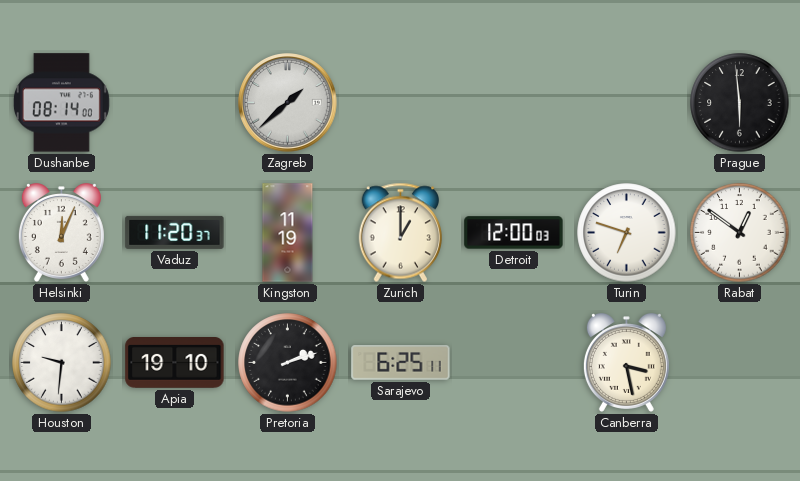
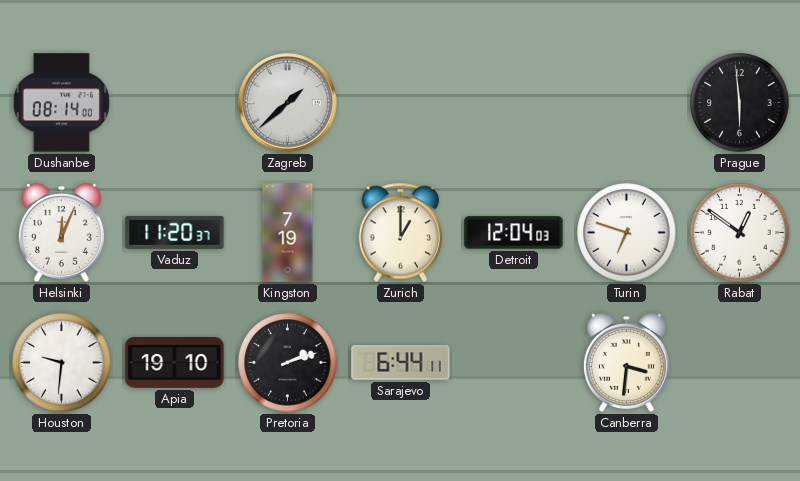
Kingston: 11:19 -> 7:19 (288, 233)
Detroit: 12:00 -> 12:04 (514, 233)
Sarajevo: 6:25 -> 6:44 (401, 363)
Canberra: 3:28 -> 3:31 (626, 363)
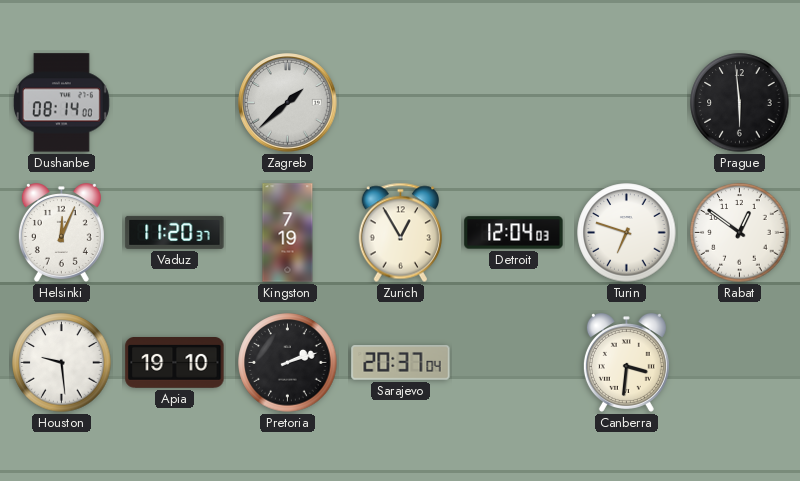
Zurich: 1:00 -> 12:55 (400, 233)
Houston: 9:31 -> 9:29 (62, 363)
Sarajevo: 6:44 -> 20:37 (401, 363)
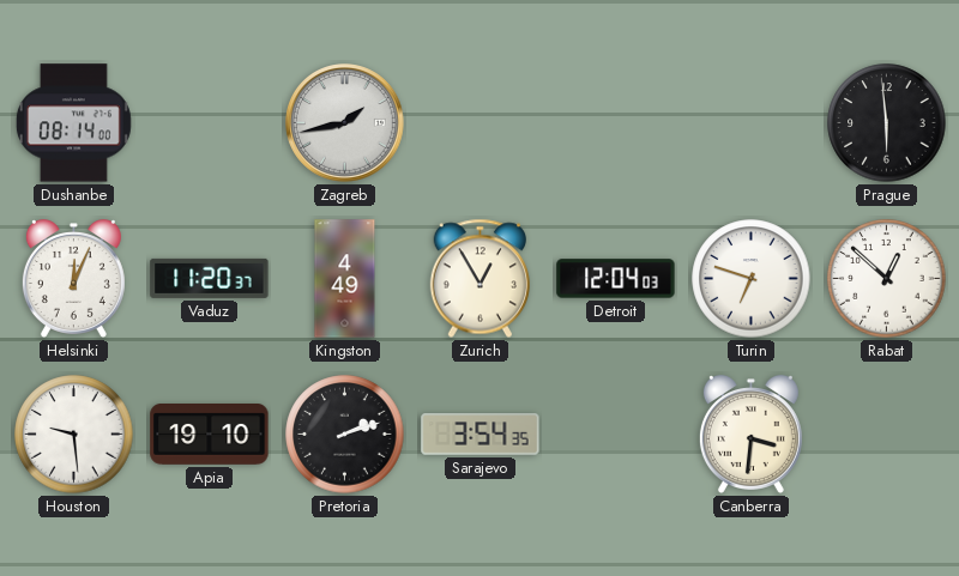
Zagreb: 1:38 -> 1:43 (345, 123)
Kingston: 7:19 -> 4:49 (345, 279)
Rabat: 12:51 -> 12:52 (887, 279)
Sarajevo: 20:37 -> 3:54 (481, 435)
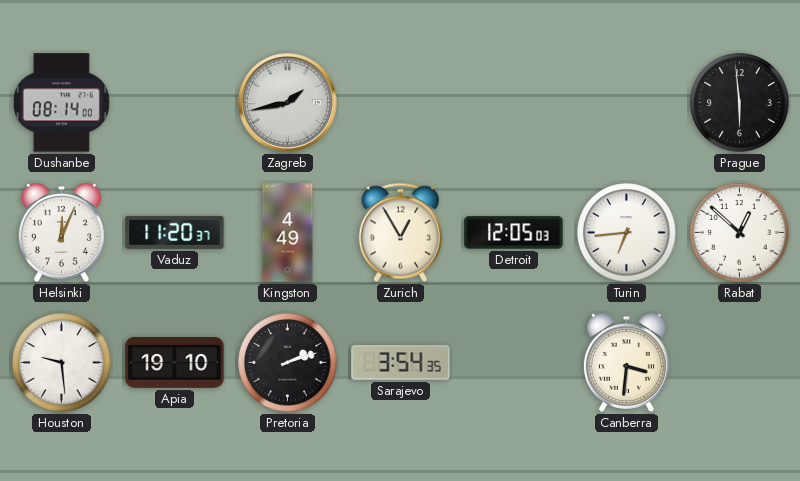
Detroit: 12:04 -> 12:05 (514, 233)
Turin: 6:48 -> 6:44 (627, 233)
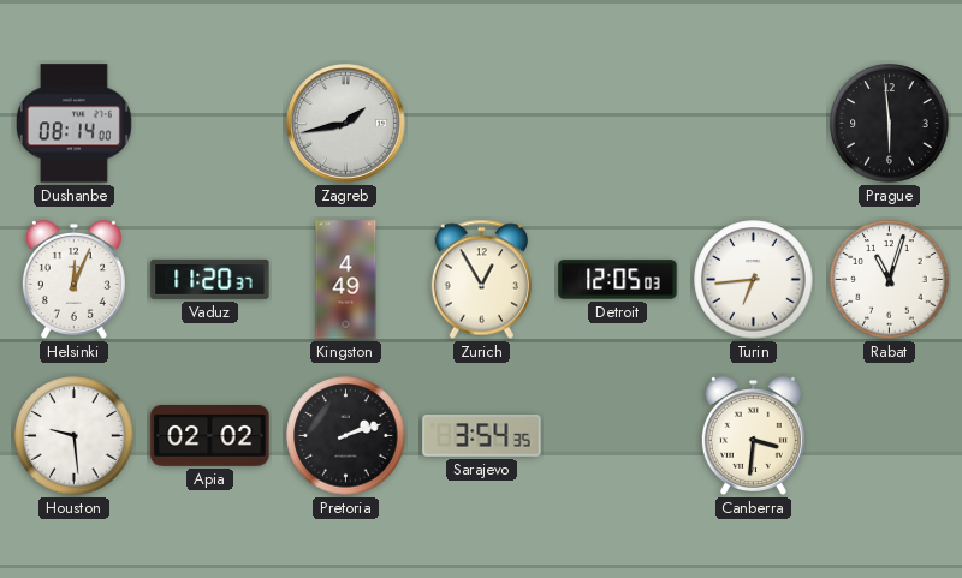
Rabat: 12:52 -> 11:03 (890, 280)
Apia: 19:10 -> 02:02 (210, 436)
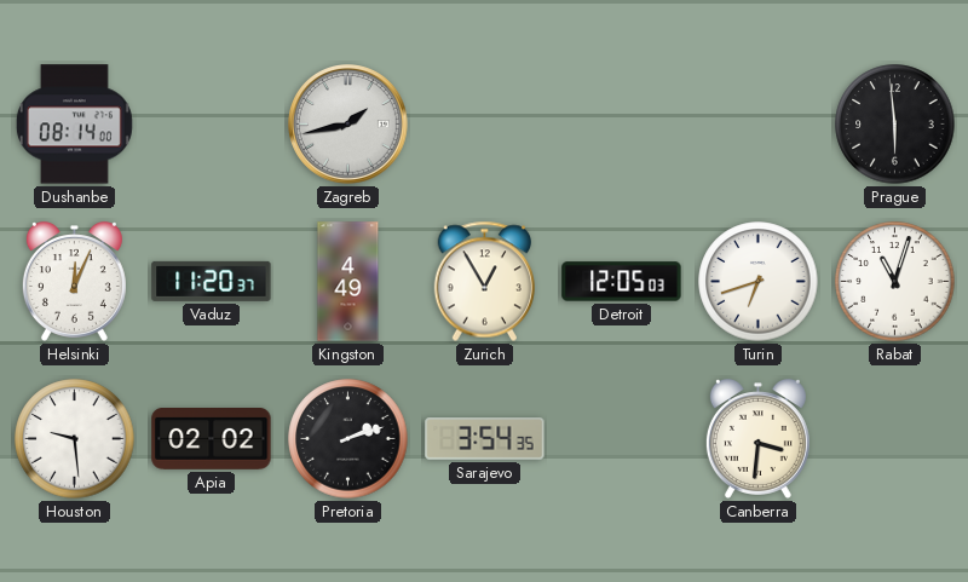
Turin: 6:44 -> 6:42 (759, 282)
